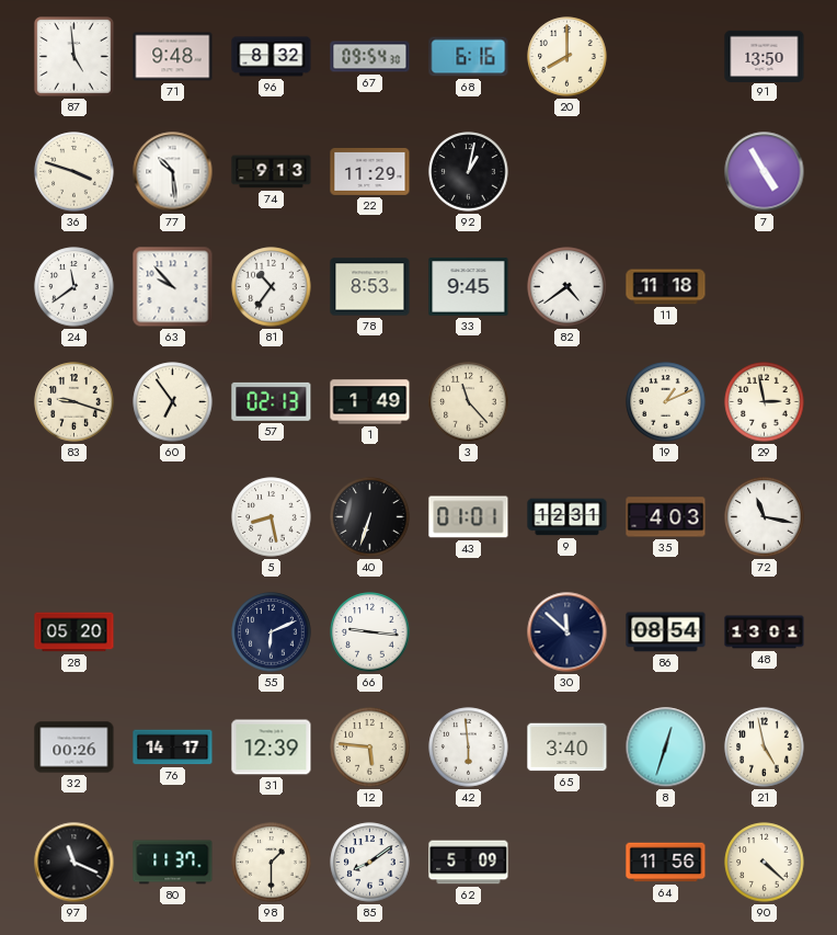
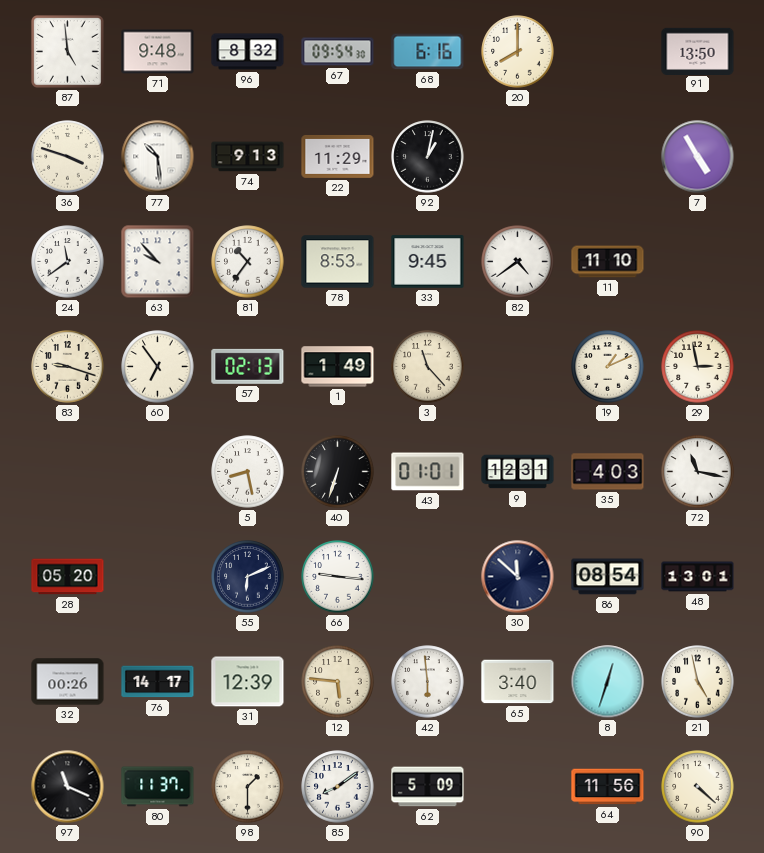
11: 11:18 -> 11:10 (608, 262)
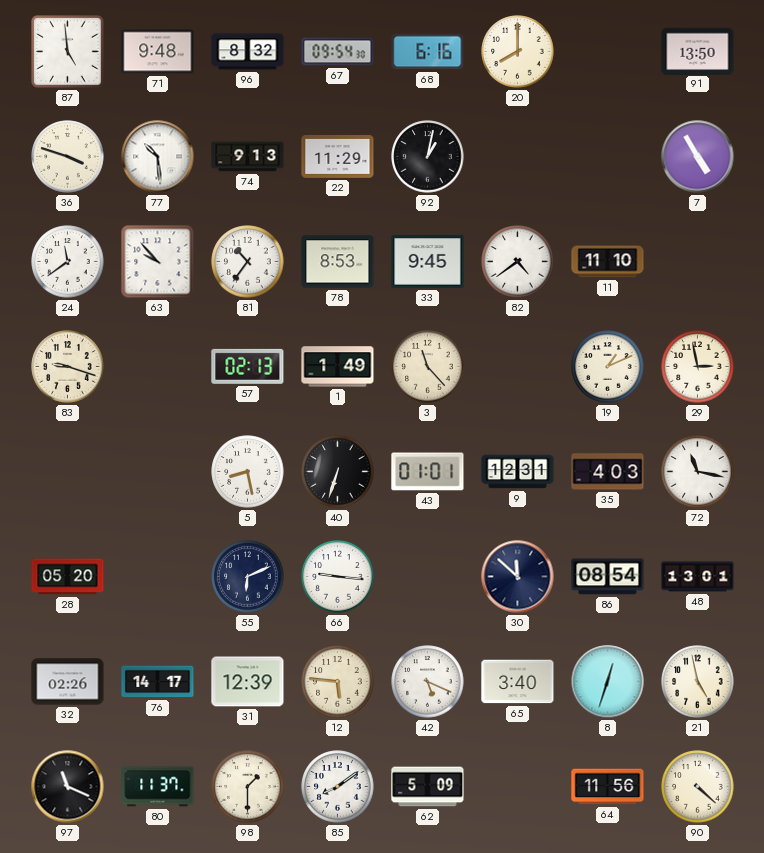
60: 6:54 -> none (158, 367)
32: 00:26 -> 02:26 (68, 682)
42: 5:59 -> 5:19 (428, 682)
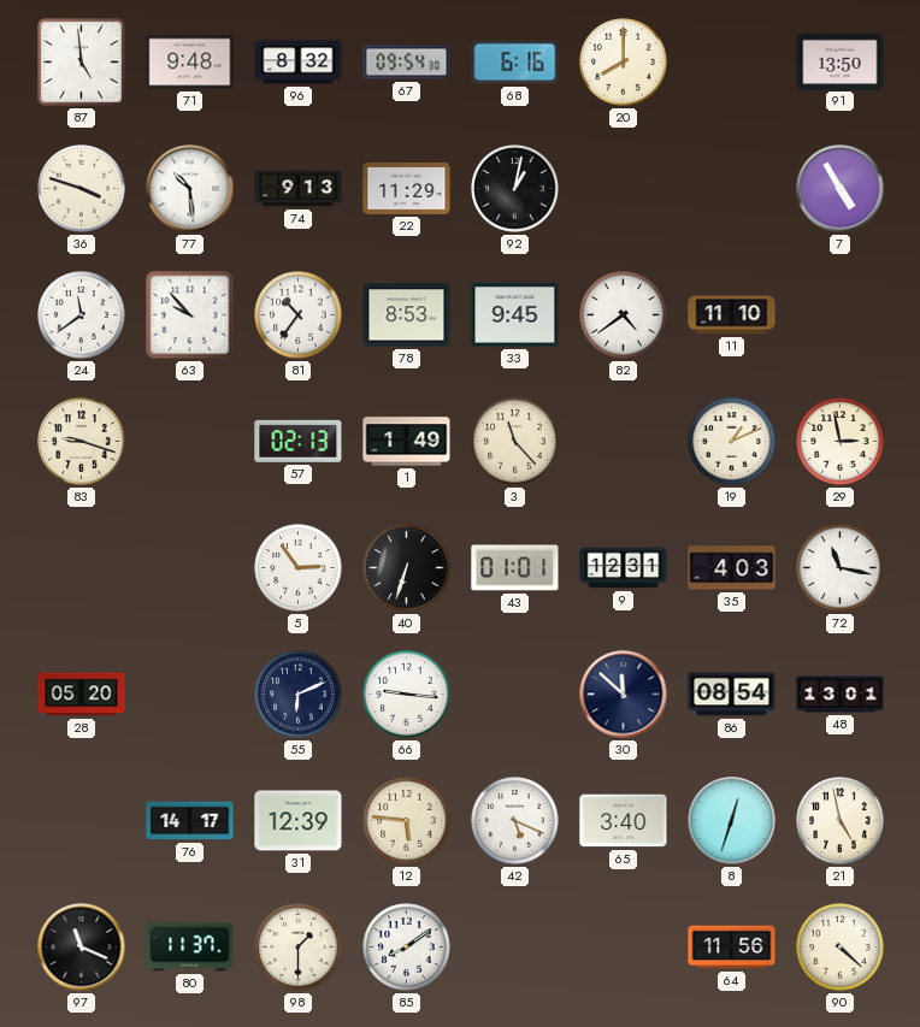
5: 8:28 -> 2:54 (299, 568)
32: 02:26 -> none (68, 682)
62: 5:09 -> none (428, 787)
